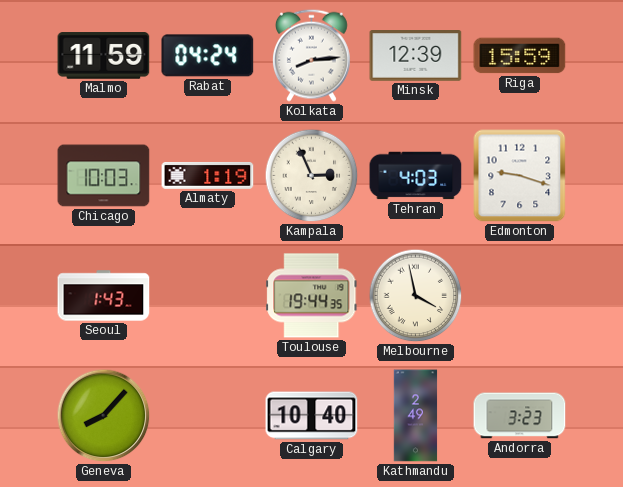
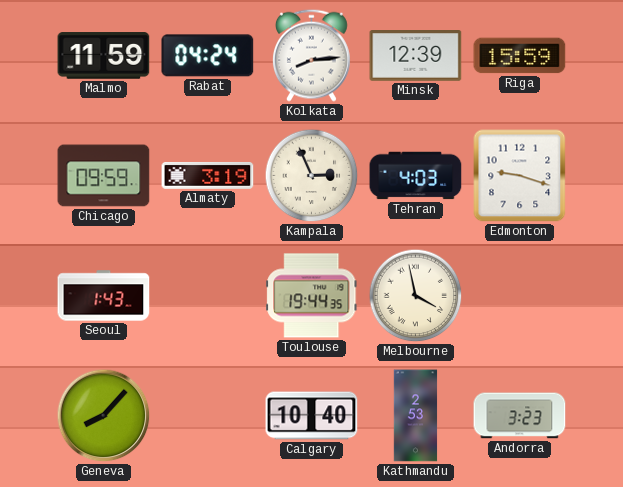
Chicago: 10:03 -> 09:59 (104, 176)
Almaty: 1:19 -> 3:19 (208, 176)
Kathmandu: 2:49 -> 2:53 (416, 416)
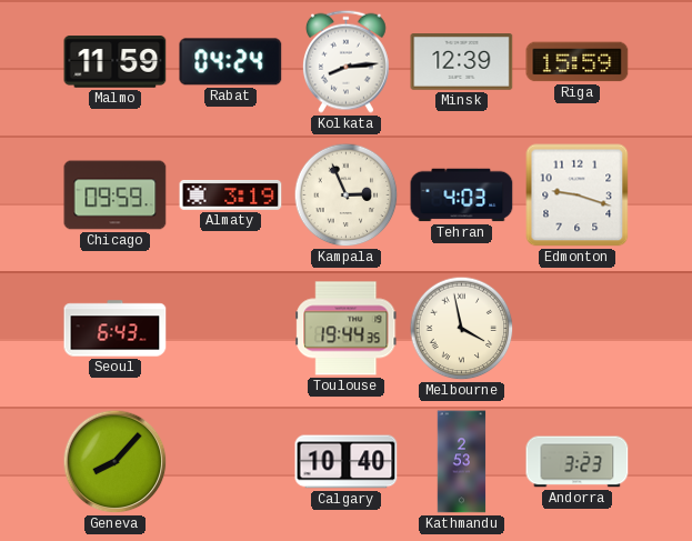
Seoul: 1:43 -> 6:43 (116, 329)
